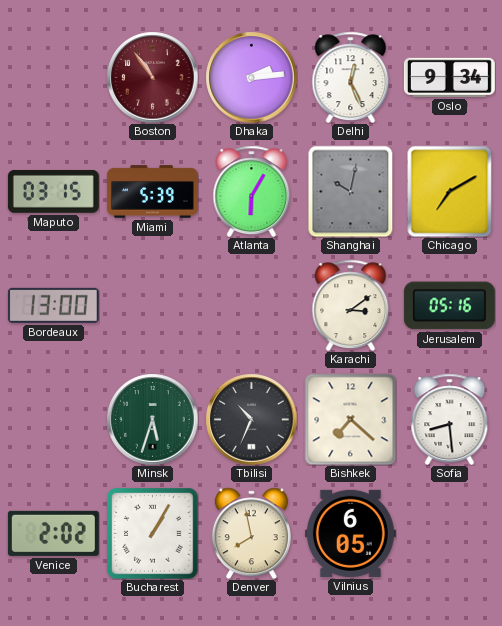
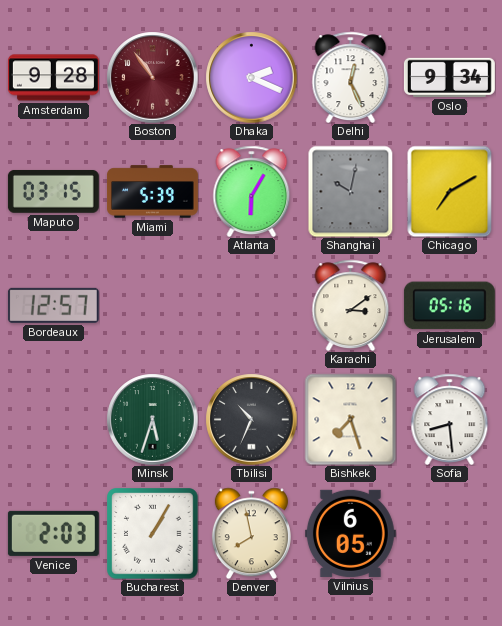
Amsterdam: none -> 9:28 (53, 78)
Dhaka: 2:14 -> 2:19 (251, 77)
Bordeaux: 13:00 -> 12:57 (53, 305)
Bishkek: 7:22 -> 7:27 (350, 419)
Venice: 2:02 -> 2:03 (53, 533)
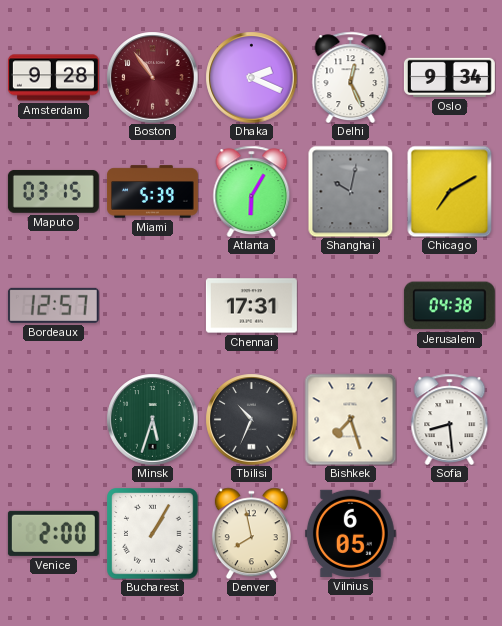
Chennai: none -> 17:31 (251, 306)
Karachi: 3:09 -> none (351, 305)
Jerusalem: 05:16 -> 04:38 (449, 306)
Venice: 2:03 -> 2:00 (53, 533)
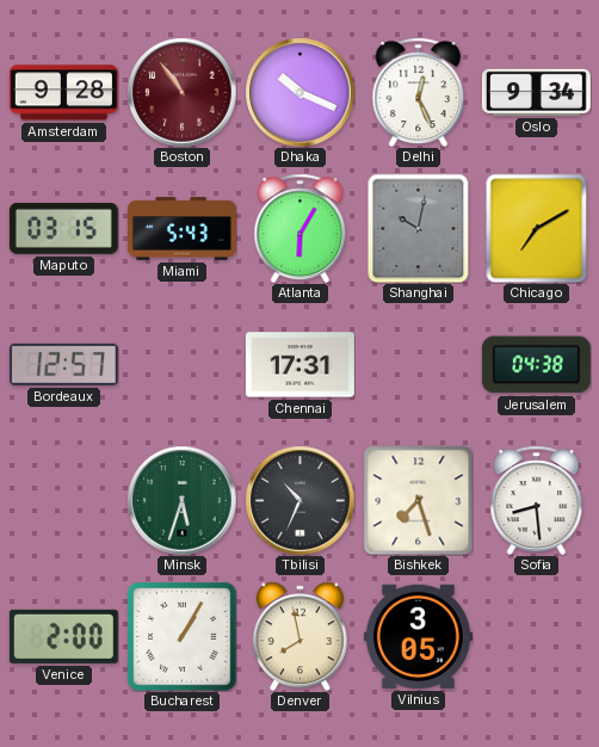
Dhaka: 2:19 -> 10:19 (299, 92)
Miami: 5:39 -> 5:43 (181, 229)
Vilnius: 6:05 -> 3:05 (418, 636)
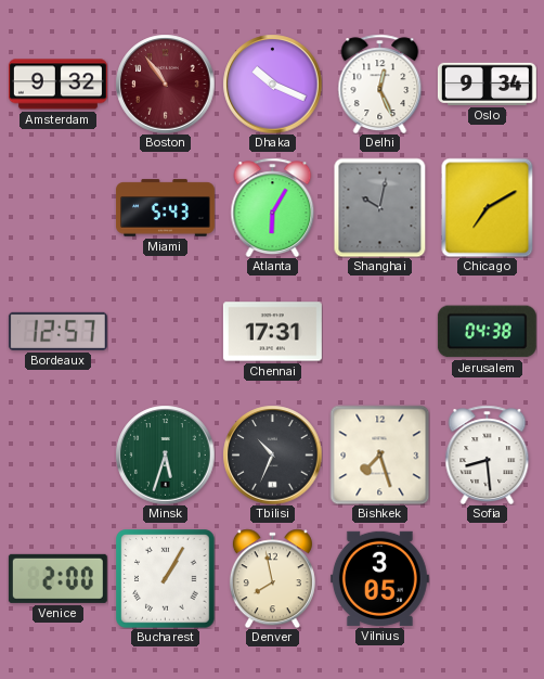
Amsterdam: 9:28 -> 9:32 (57, 85)
Maputo: 03:15 -> none (63, 228)
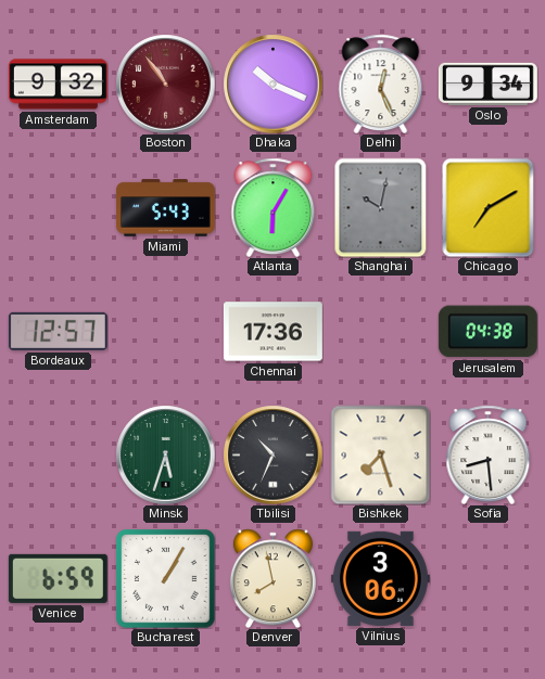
Chennai: 17:31 -> 17:36 (272, 332)
Venice: 2:00 -> 6:59 (58, 578)
Vilnius: 3:05 -> 3:06 (380, 578)
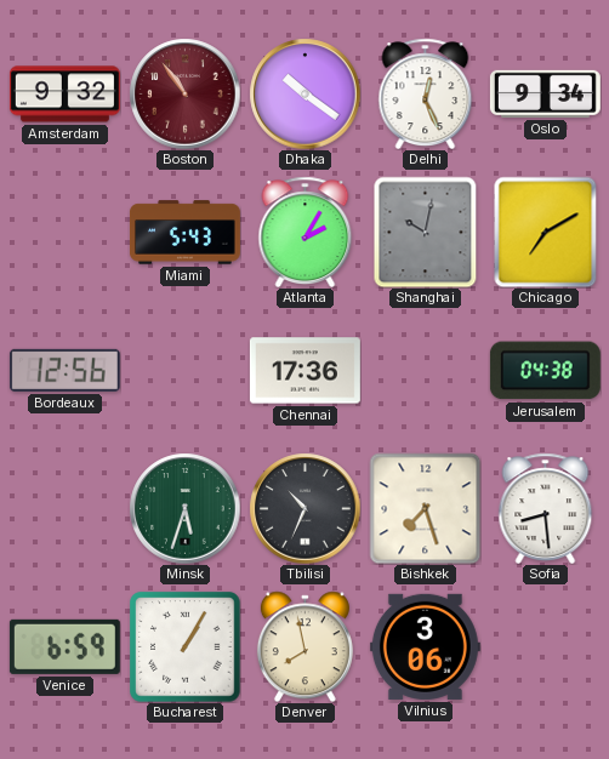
Dhaka: 10:19 -> 10:21 (304, 93)
Atlanta: 6:05 -> 2:05 (306, 232)
Bordeaux: 12:57 -> 12:56 (64, 370)
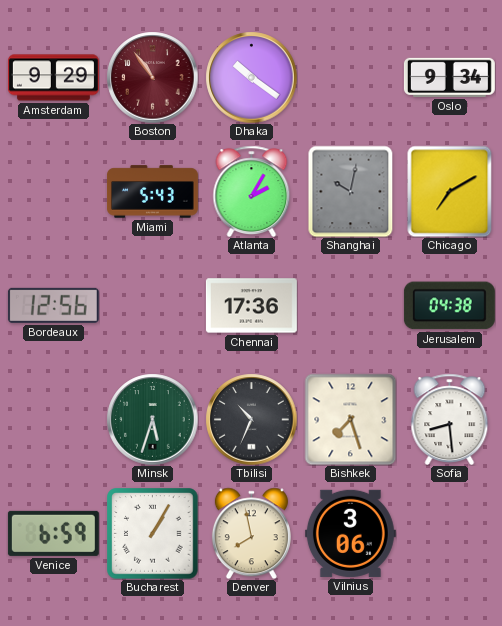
Amsterdam: 9:32 -> 9:29 (53, 78)
Delhi: 12:26 -> none (426, 93)
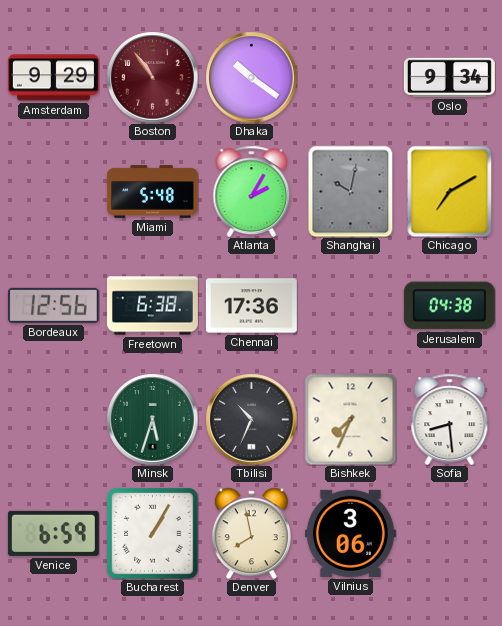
Miami: 5:43 -> 5:48 (152, 192)
Freetown: none -> 6:38 (152, 306)
Bishkek: 7:27 -> 7:34 (350, 419)
